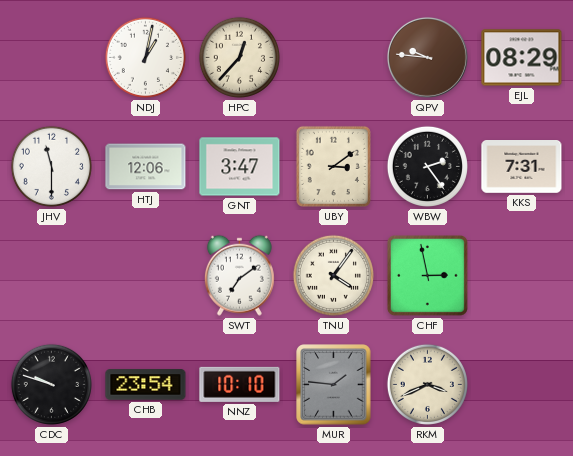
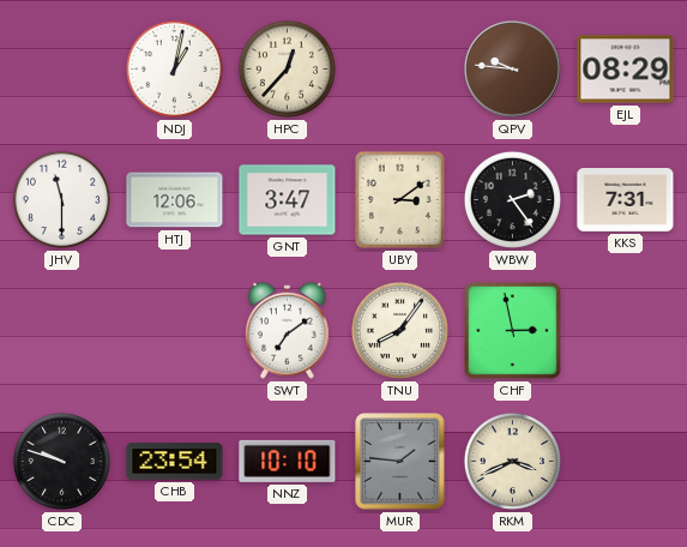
TNU: 4:06 -> 8:06 (399, 330)
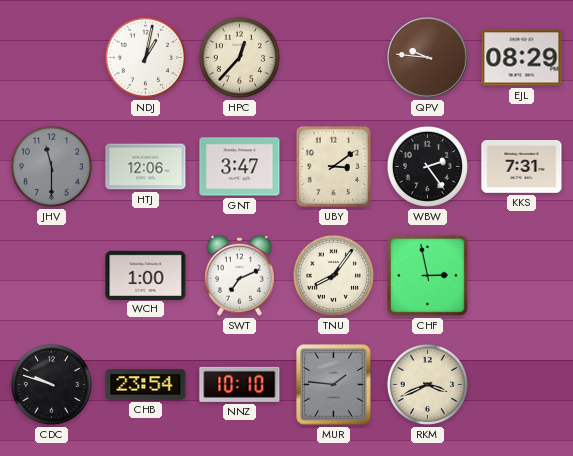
JHV dial: white -> grey (51, 166)
WCH: none -> 1:00 (146, 275)
SWT: 7:09 -> 7:11 (239, 275)
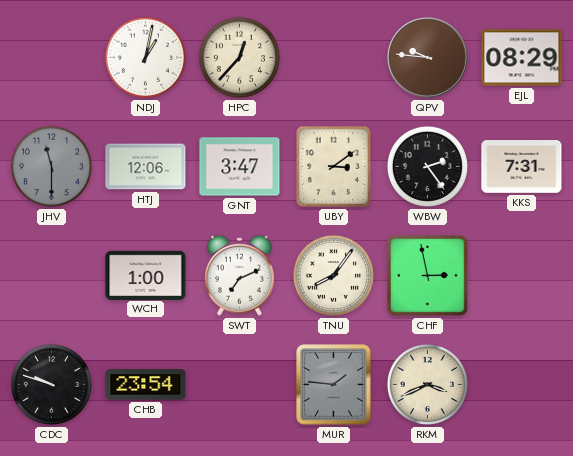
NNZ: 10:10 -> none (240, 384)
